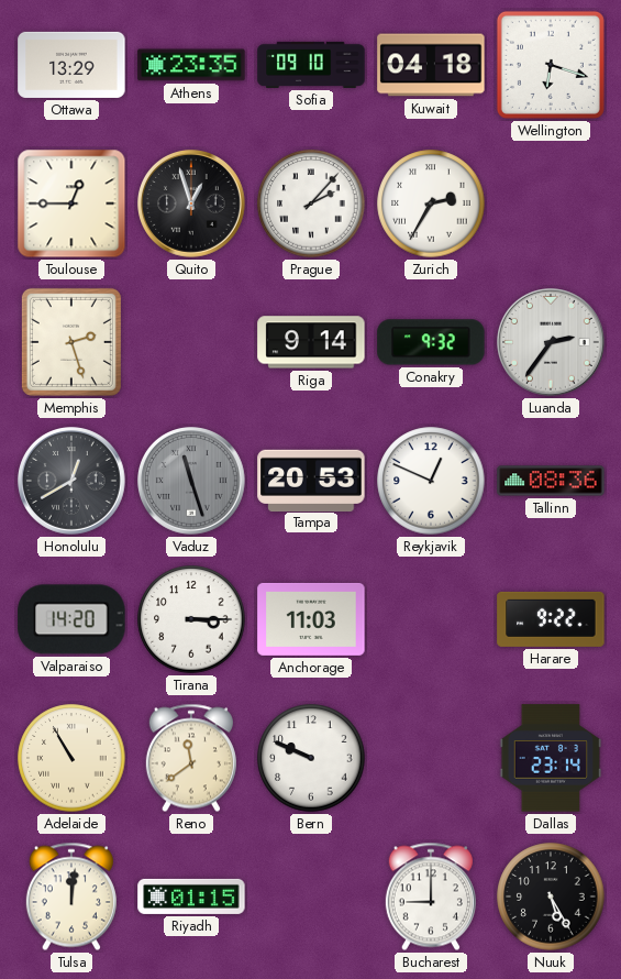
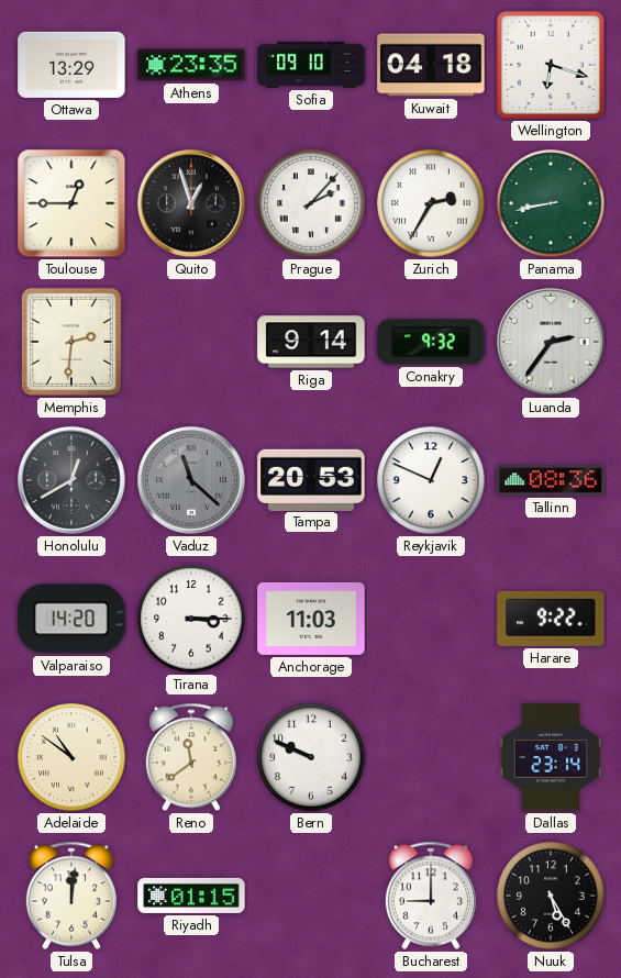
Panama: none -> 8:43 (551, 203)
Memphis: 2:27 -> 2:31 (71, 342)
Vaduz: 11:27 -> 11:22 (192, 481)
Adelaide: 10:55 -> 10:51 (71, 757)
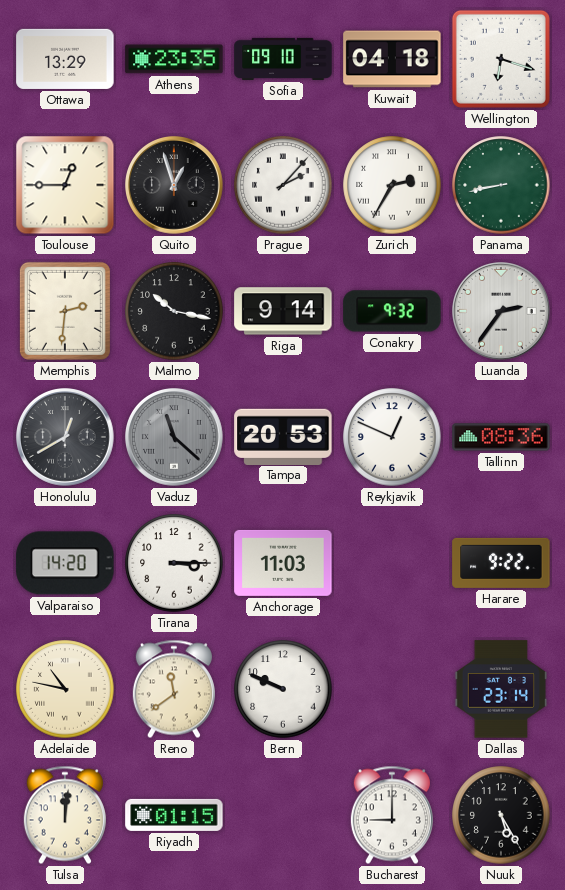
Malmo: none -> 10:17 (174, 311)
Adelaide: 10:51 -> 10:47 (65, 689)
